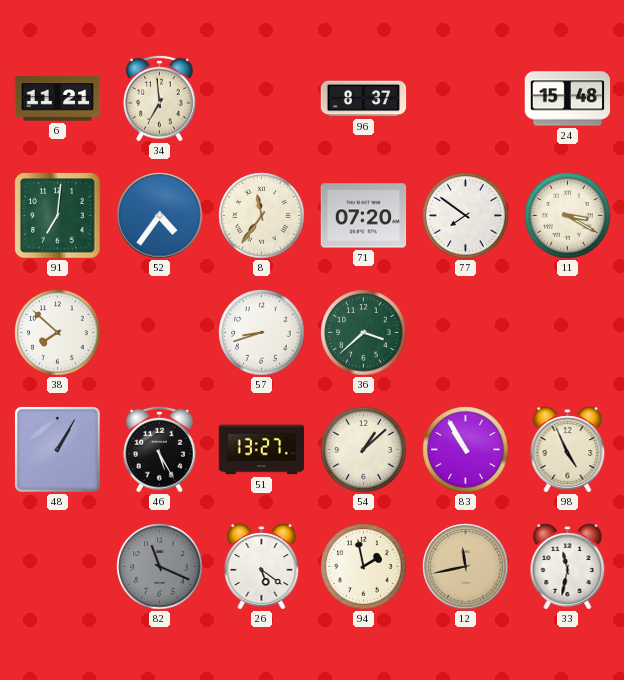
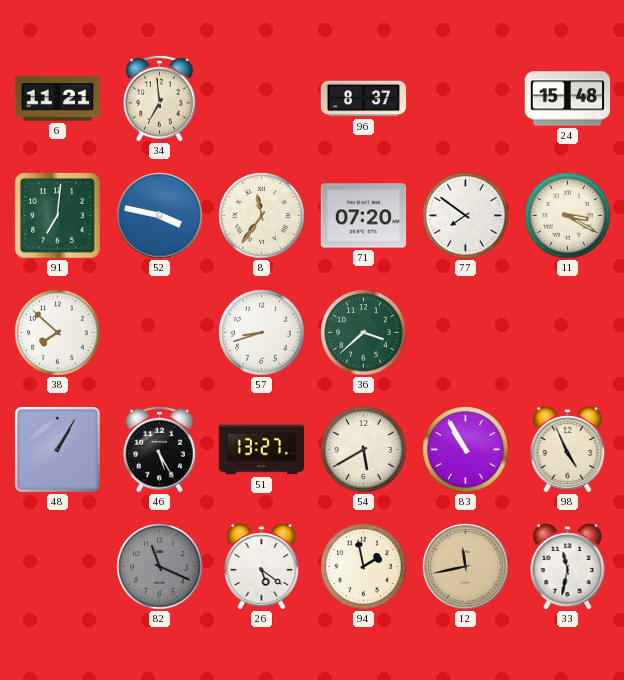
52: 4:36 -> 3:47 (160, 216)
54: 1:08 -> 5:40 (364, 450)
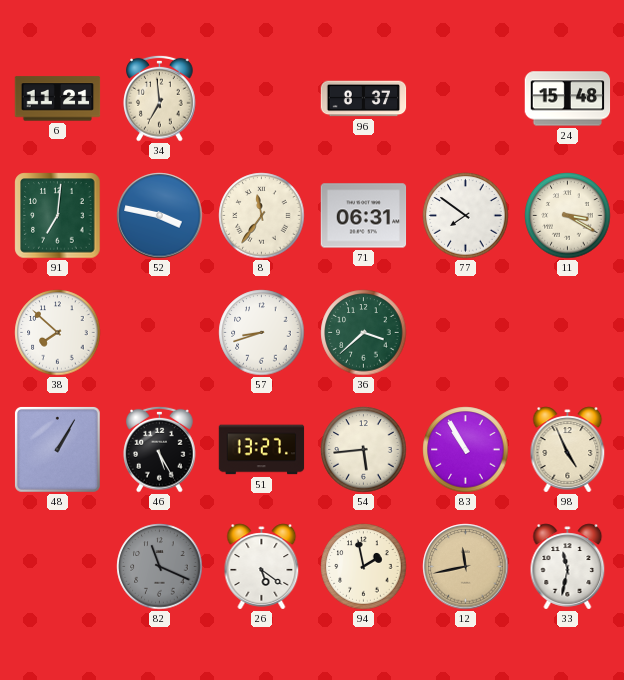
71: 07:20 -> 06:31 (364, 216)
54: 5:40 -> 5:44 (364, 450)
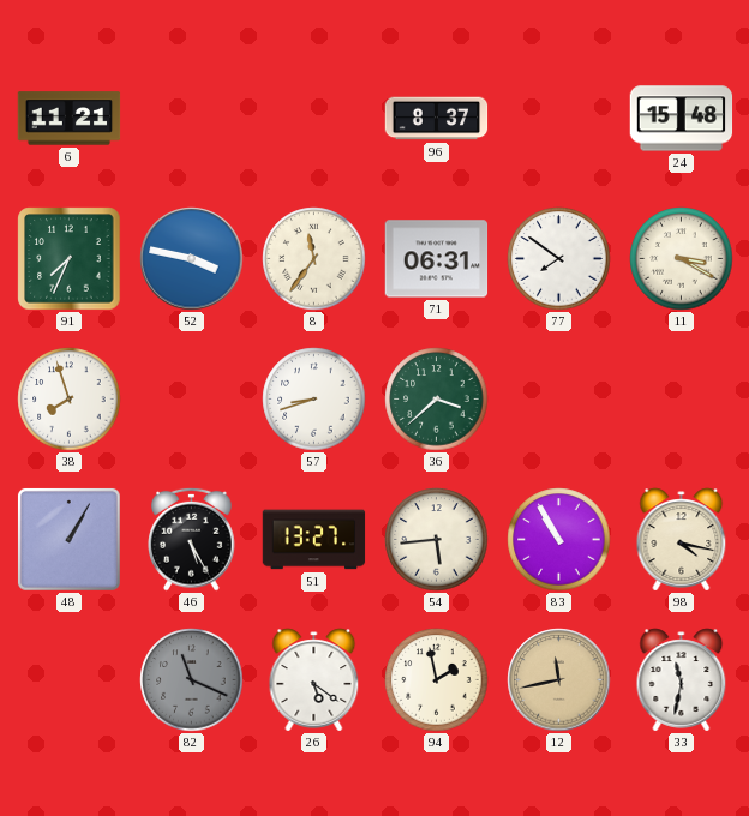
34: 6:59 -> none (160, 98)
91: 7:01 -> 7:34 (70, 259)
38: 7:52 -> 7:57 (70, 400)
98: 4:56 -> 4:17 (682, 540)
